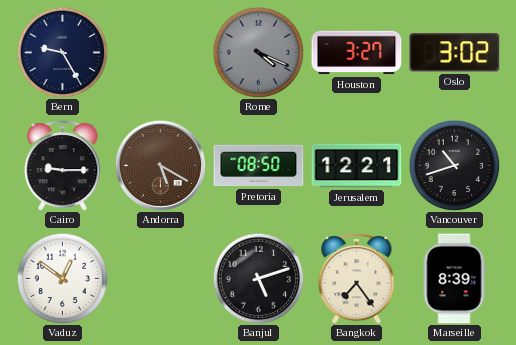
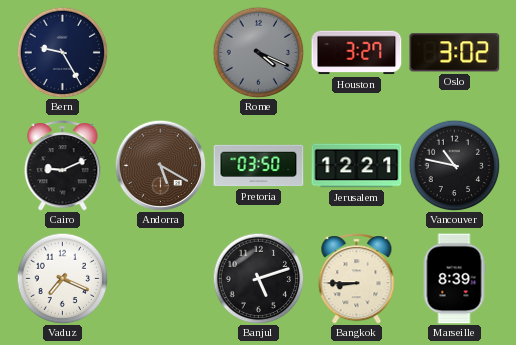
Cairo: 9:15 -> 9:11 (63, 166)
Pretoria: 08:50 -> 03:50 (259, 166)
Vancouver: 10:42 -> 10:47 (454, 165)
Vaduz: 12:51 -> 7:19 (62, 278)
Bangkok: 7:24 -> 8:45 (357, 279)
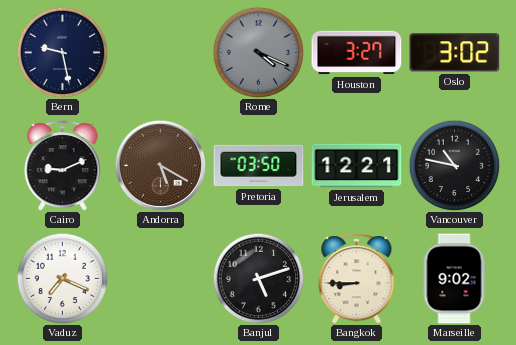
Bern: 9:25 -> 9:28 (62, 52)
Marseille: 8:39 -> 9:02 (454, 279)
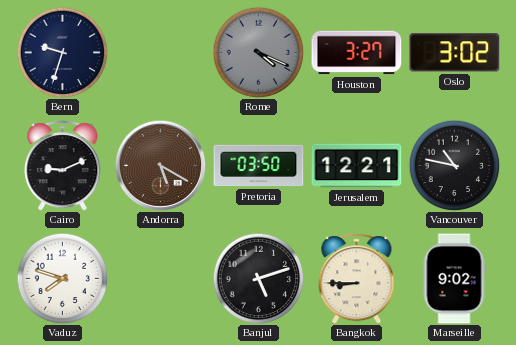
Bern: 9:28 -> 9:33 (62, 52)
Vaduz: 7:19 -> 7:48 (62, 278)
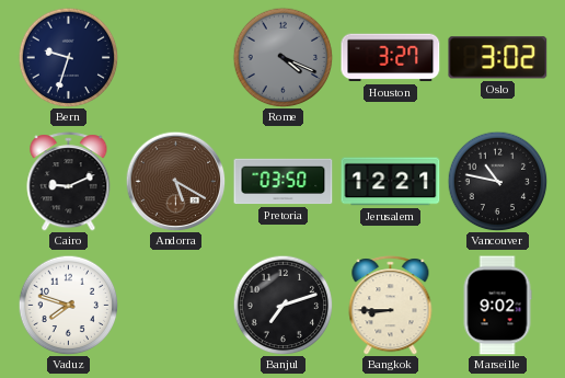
Banjul: 5:12 -> 7:12 (282, 305)
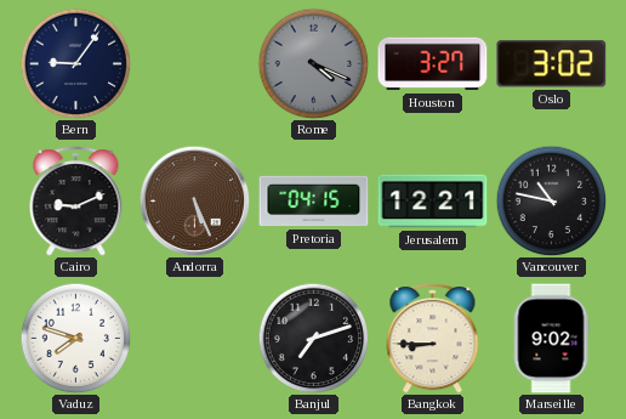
Bern: 9:33 -> 9:06 (75, 63)
Andorra: 5:20 -> 5:26 (194, 200)
Pretoria: 03:50 -> 04:15 (314, 202)
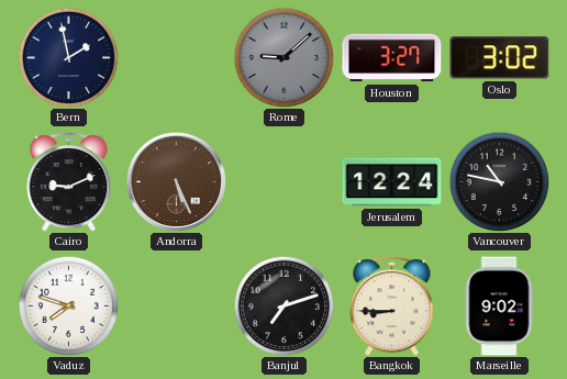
Bern: 9:06 -> 1:58 (68, 57)
Rome: 4:19 -> 9:08 (283, 57)
Pretoria: 04:15 -> none (314, 202)
Jerusalem: 12:21 -> 12:24 (392, 182)
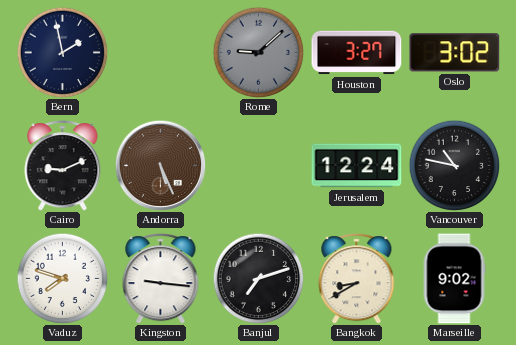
Kingston: none -> 9:16 (161, 279)
Bangkok: 8:45 -> 8:40 (357, 279)
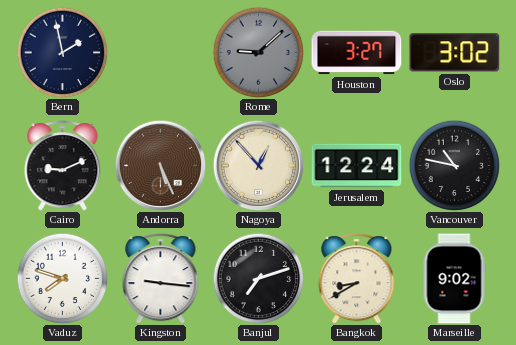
Nagoya: none -> 12:53 (258, 165)
